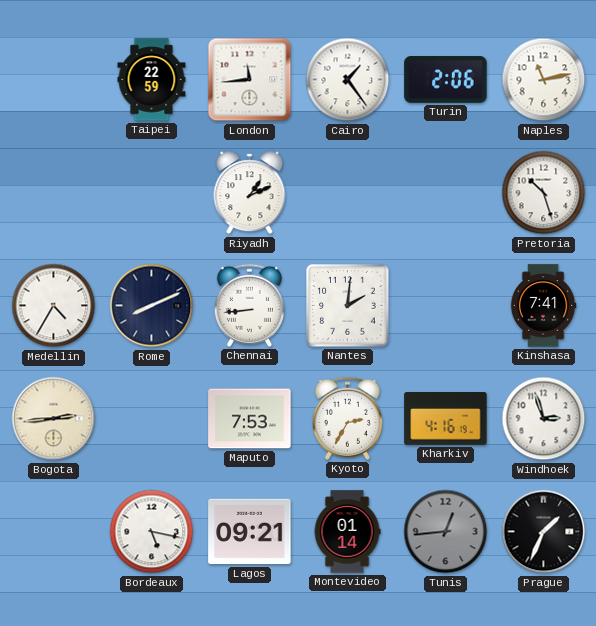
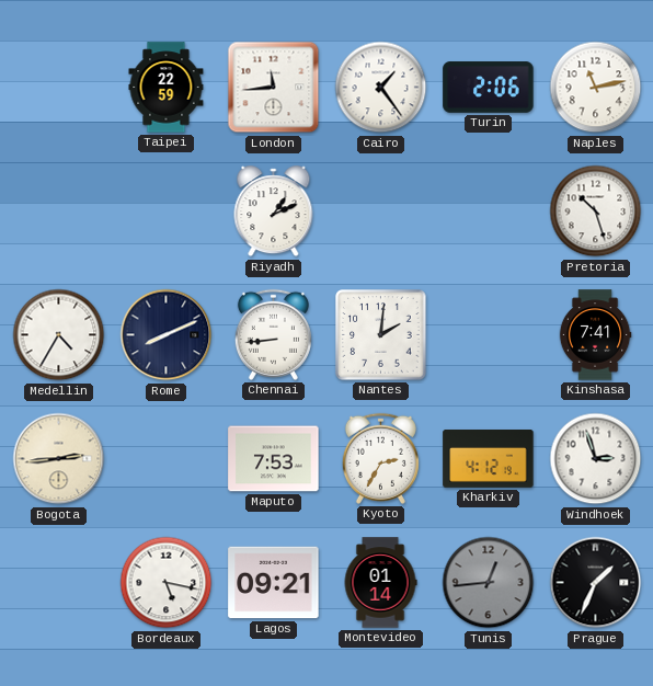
Kharkiv: 4:16 -> 4:12 (489, 459)
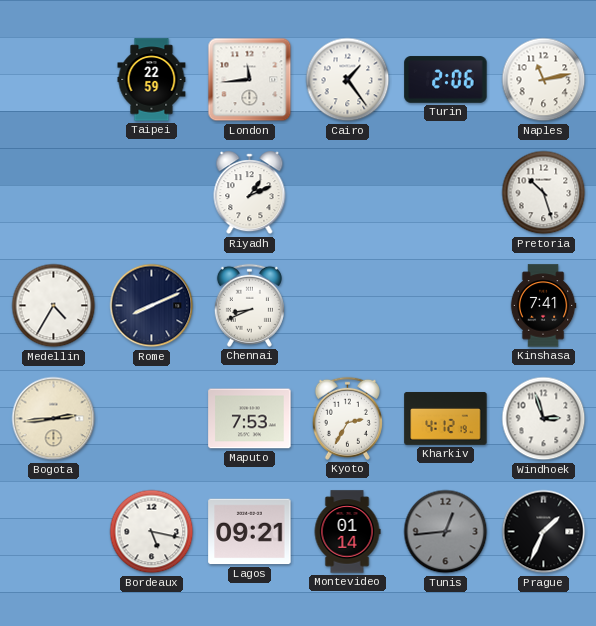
Chennai: 8:44 -> 8:41 (249, 305)
Nantes: 2:01 -> none (381, 335)
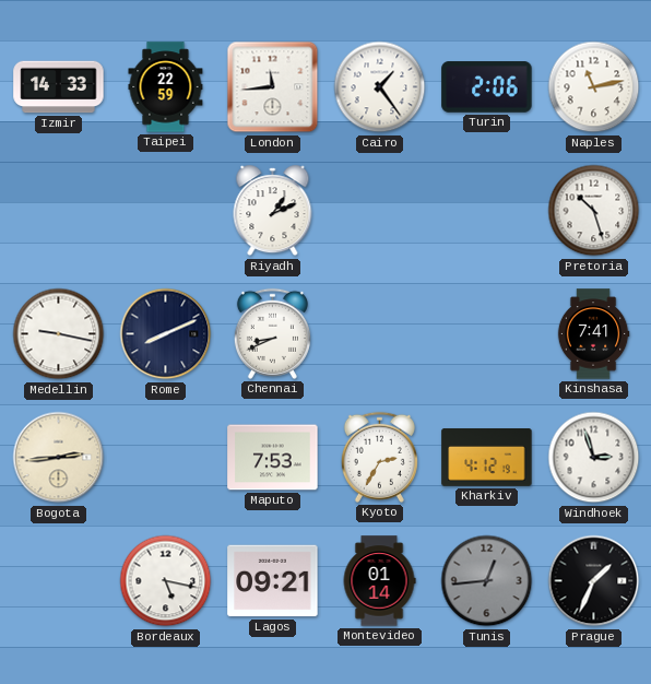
Izmir: none -> 14:33 (59, 87)
Medellin: 4:35 -> 9:17 (59, 334)
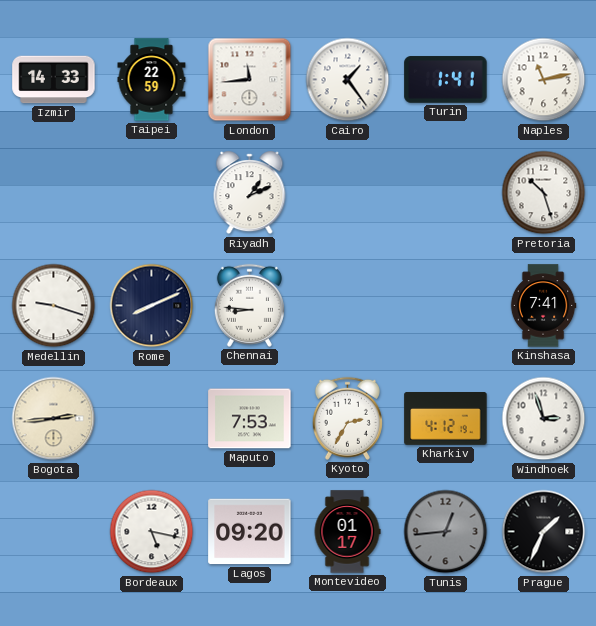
Turin: 2:06 -> 1:41 (446, 80)
Medellin: 9:17 -> 9:18 (54, 306)
Chennai: 8:41 -> 8:46 (249, 305)
Lagos: 09:21 -> 09:20 (250, 532)
Montevideo: 01:14 -> 01:17 (347, 532)
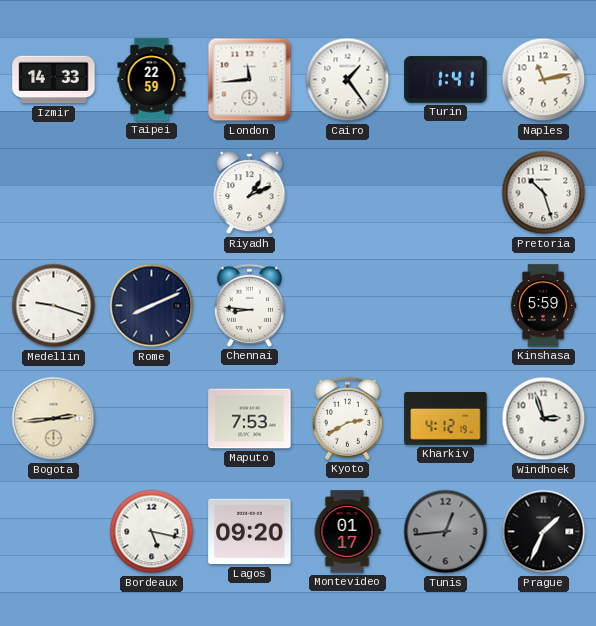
Kinshasa: 7:41 -> 5:59 (543, 306)
Kyoto: 2:35 -> 2:40 (347, 418)
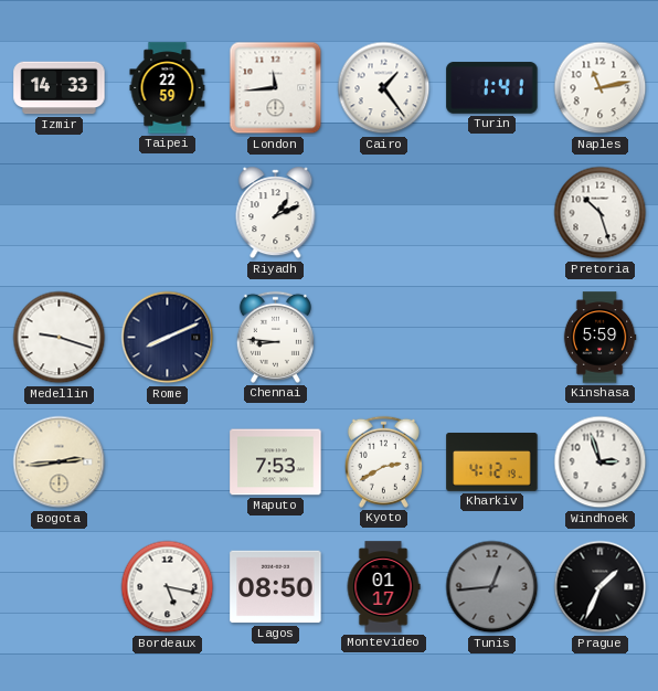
Lagos: 09:20 -> 08:50 (276, 587)
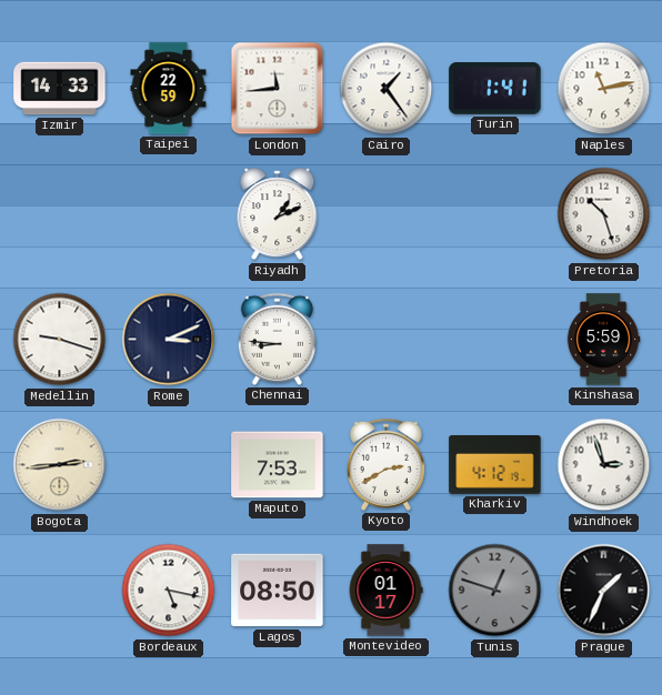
Rome: 8:11 -> 3:11 (169, 340)
Tunis: 12:44 -> 12:48 (495, 591)
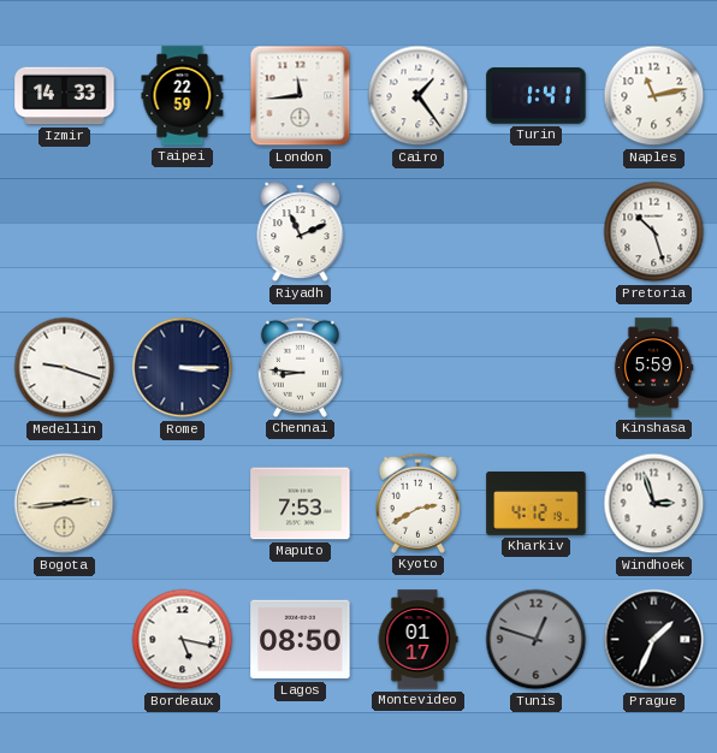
Riyadh: 1:11 -> 11:11 (301, 232)
Rome: 3:11 -> 3:15 (183, 368)
